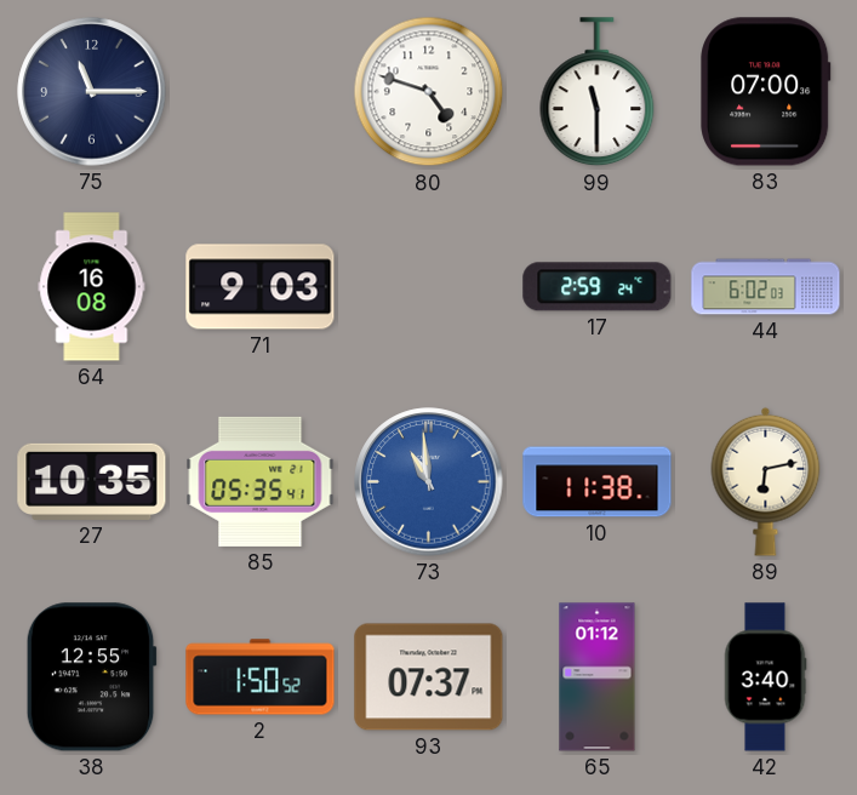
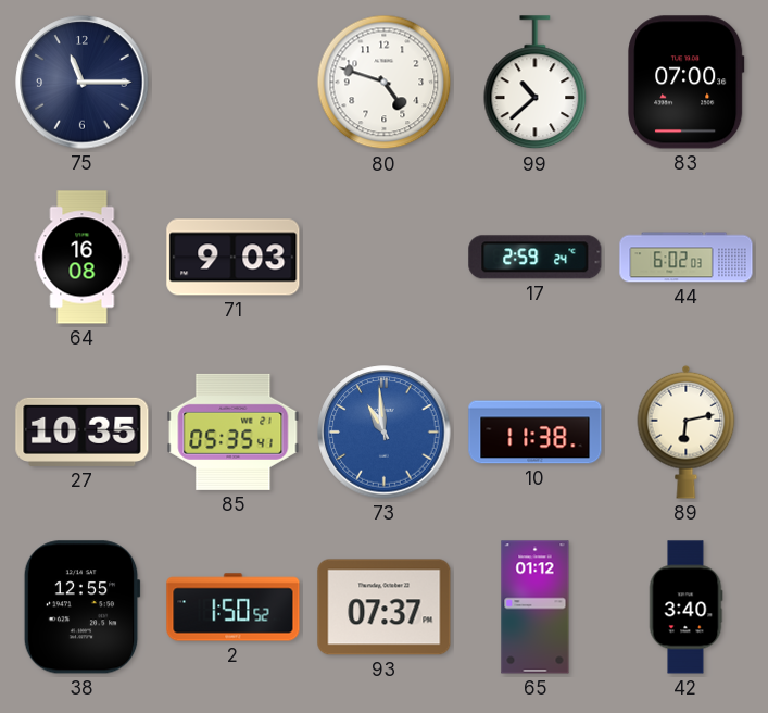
99: 11:30 -> 10:38 (536, 83)
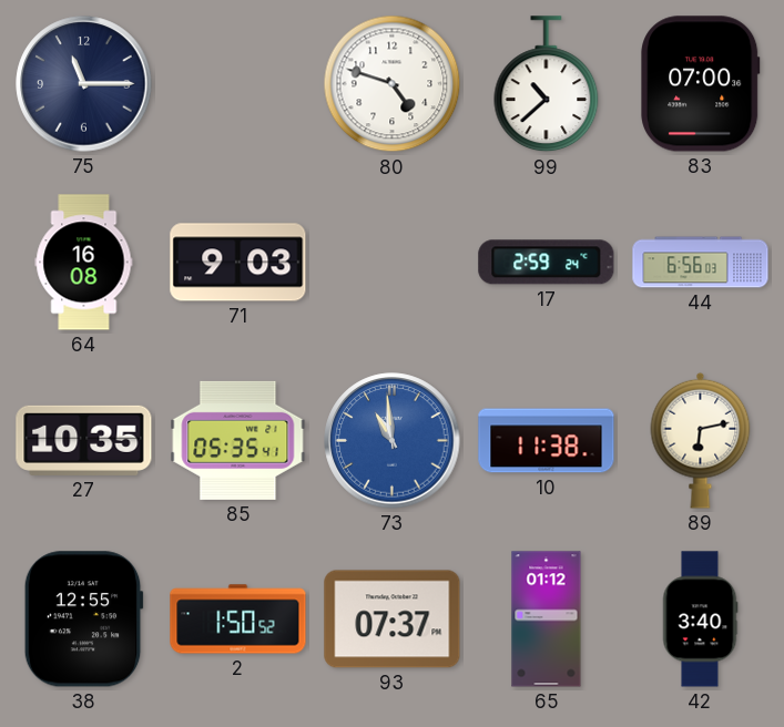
44: 6:02 -> 6:56 (701, 263)
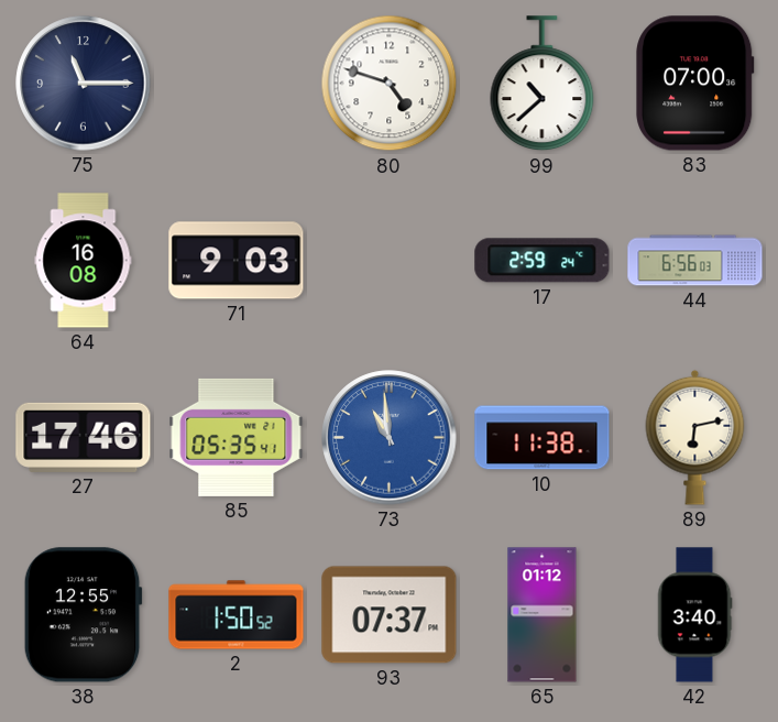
27: 10:35 -> 17:46 (84, 437)
